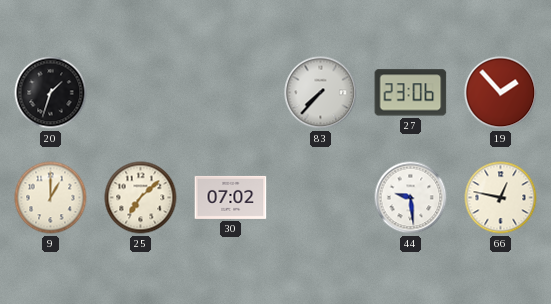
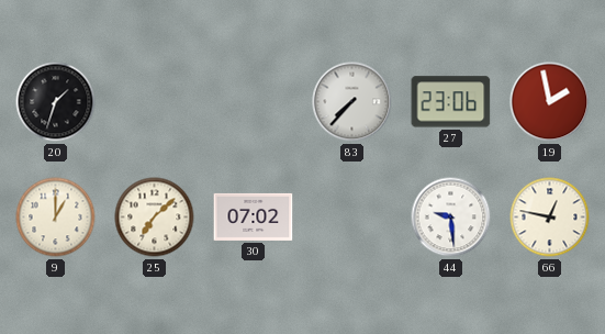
19: 1:53 -> 1:58 (550, 102)
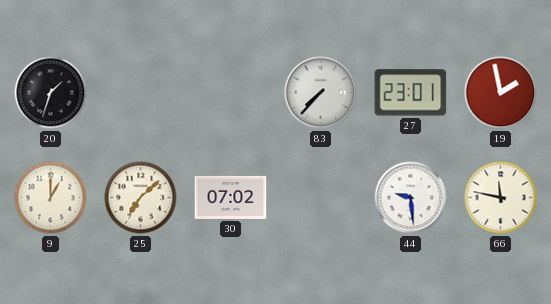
27: 23:06 -> 23:01 (411, 93)
66: 12:47 -> 11:47 (501, 198)
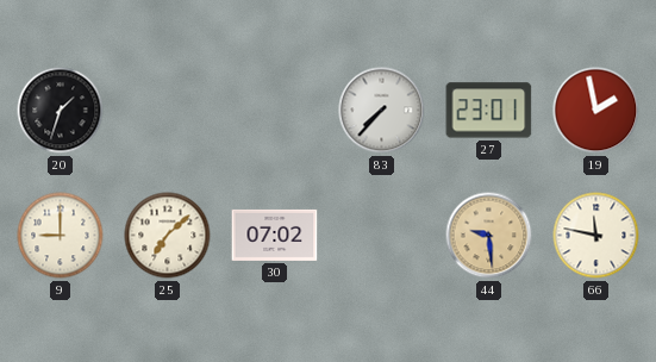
9: 1:00 -> 9:00 (61, 236)
44 dial: white -> champagne (489, 236)
